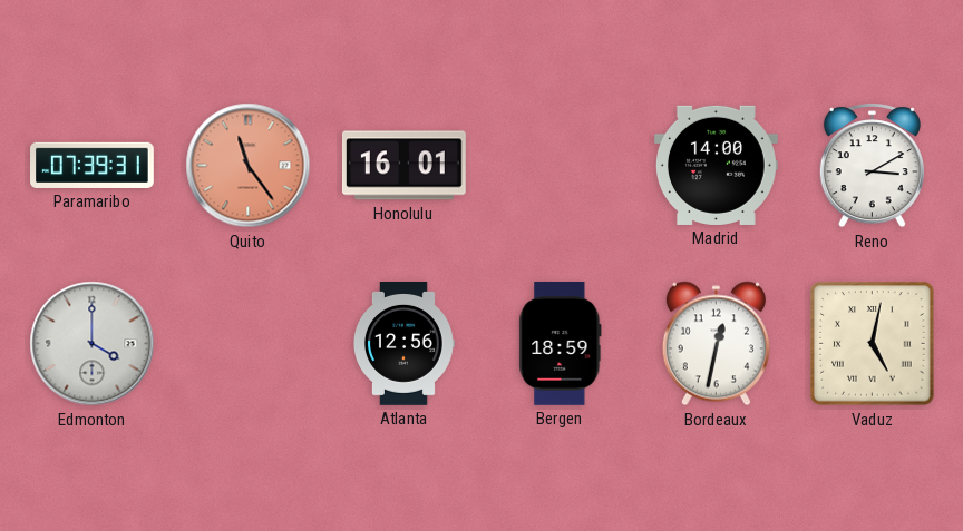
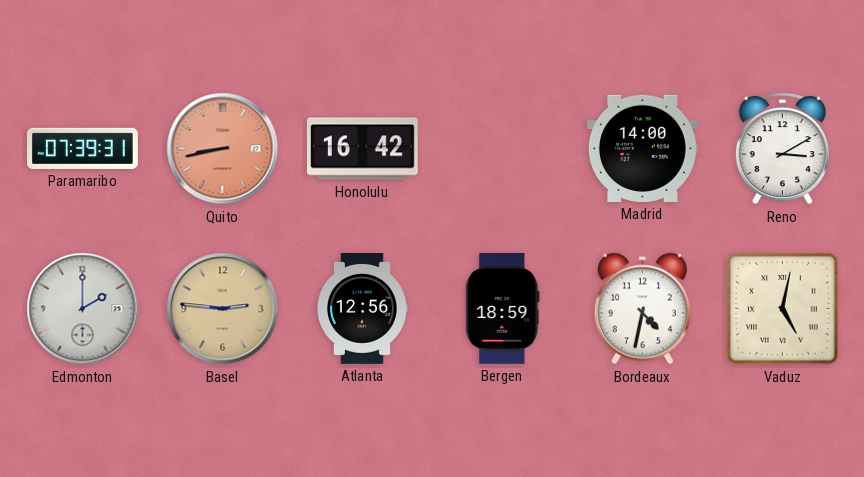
Quito: 11:24 -> 8:43 (223, 149)
Honolulu: 16:01 -> 16:42 (362, 149)
Edmonton: 4:00 -> 2:00 (83, 309)
Basel: none -> 2:46 (223, 309)
Bordeaux: 12:32 -> 4:32 (642, 309)
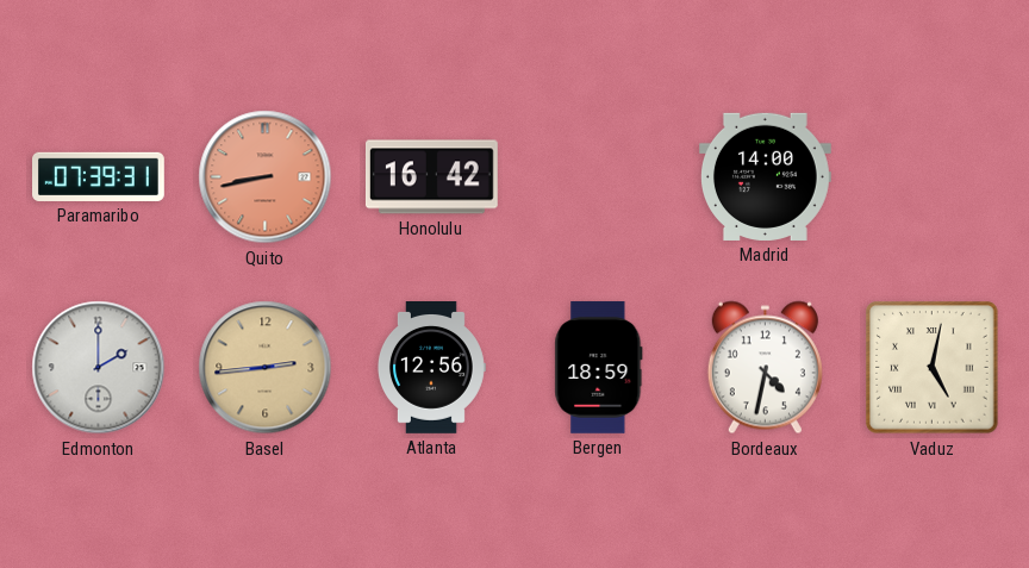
Reno: 3:10 -> none (782, 149)
Basel: 2:46 -> 2:44 (266, 368)
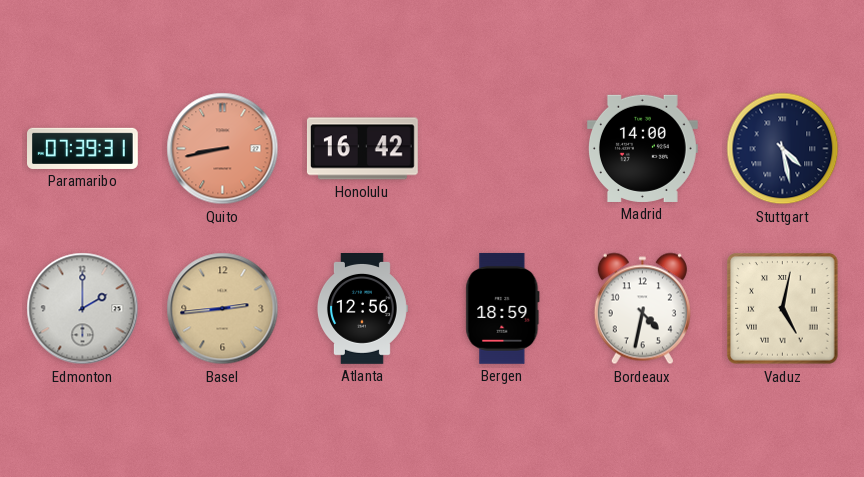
Stuttgart: none -> 4:28 (783, 149)
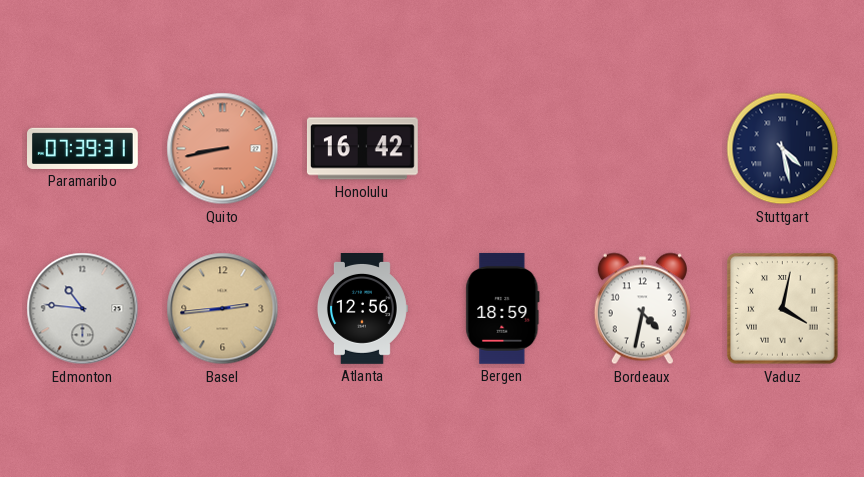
Madrid: 14:00 -> none (642, 148)
Edmonton: 2:00 -> 10:46 (83, 309)
Vaduz: 5:02 -> 4:02 (783, 309)
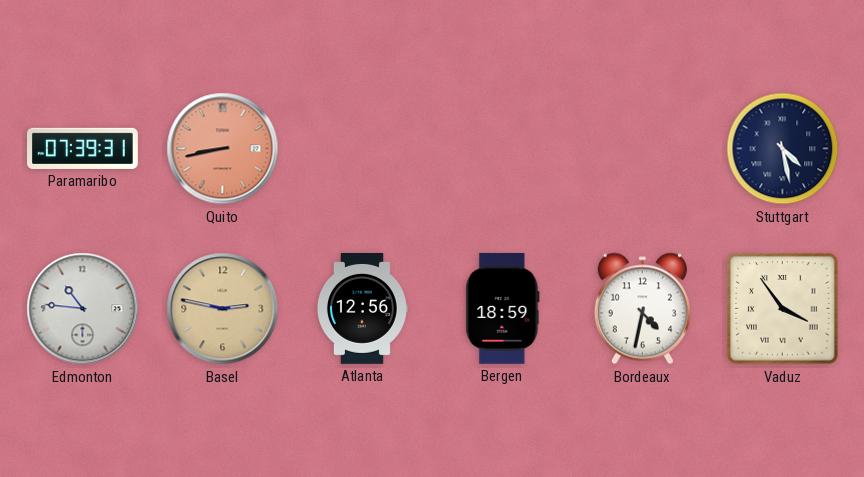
Honolulu: 16:42 -> none (362, 149)
Basel: 2:44 -> 2:47 (223, 309)
Vaduz: 4:02 -> 3:54 (783, 309)
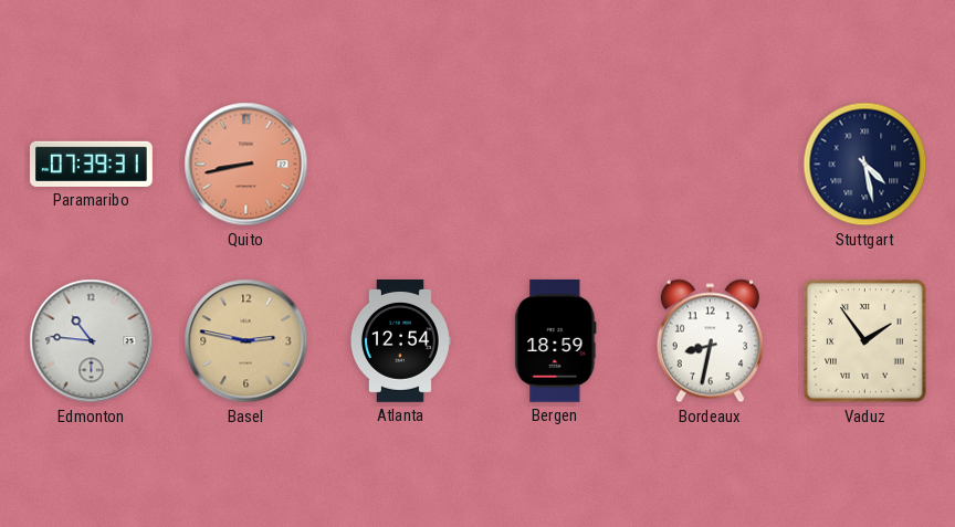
Atlanta: 12:56 -> 12:54 (400, 341)
Bordeaux: 4:32 -> 8:32 (710, 341)
Vaduz: 3:54 -> 1:54 (865, 341)
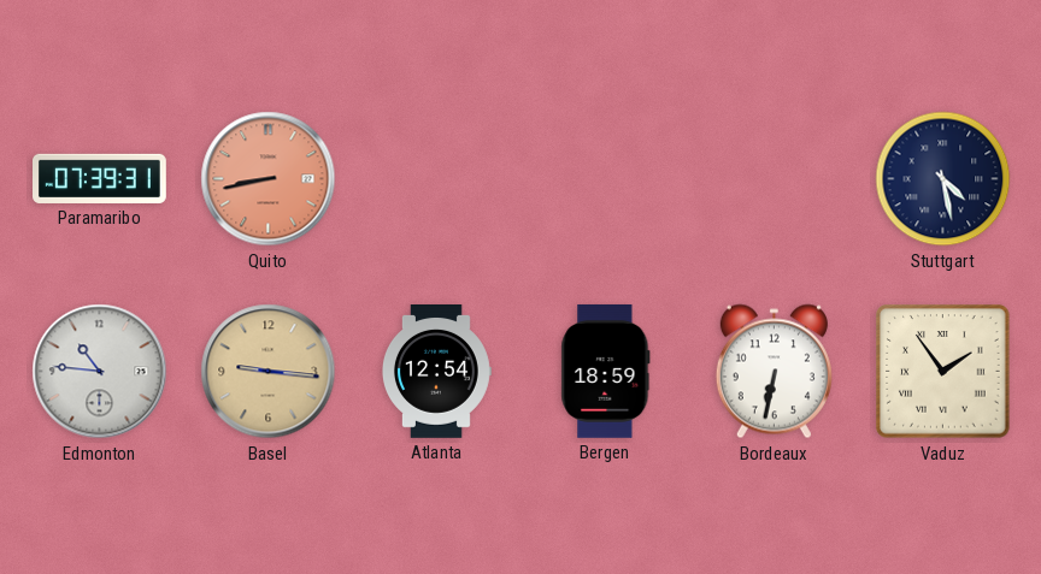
Basel: 2:47 -> 9:16 (269, 372)
Bordeaux: 8:32 -> 6:32 (774, 372)
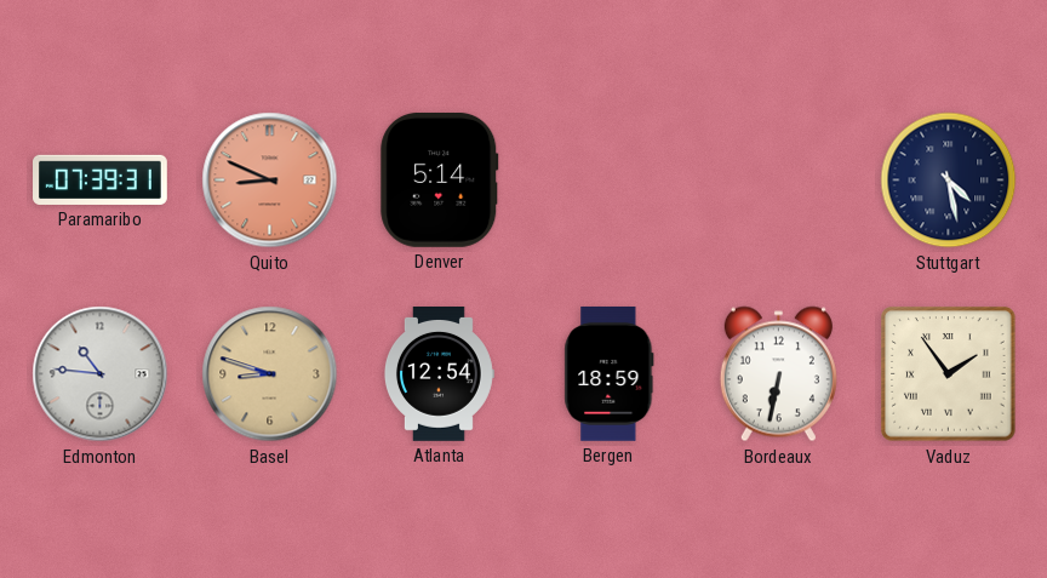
Quito: 8:43 -> 8:49 (270, 181)
Denver: none -> 5:14 (440, 179)
Basel: 9:16 -> 8:48 (270, 374)
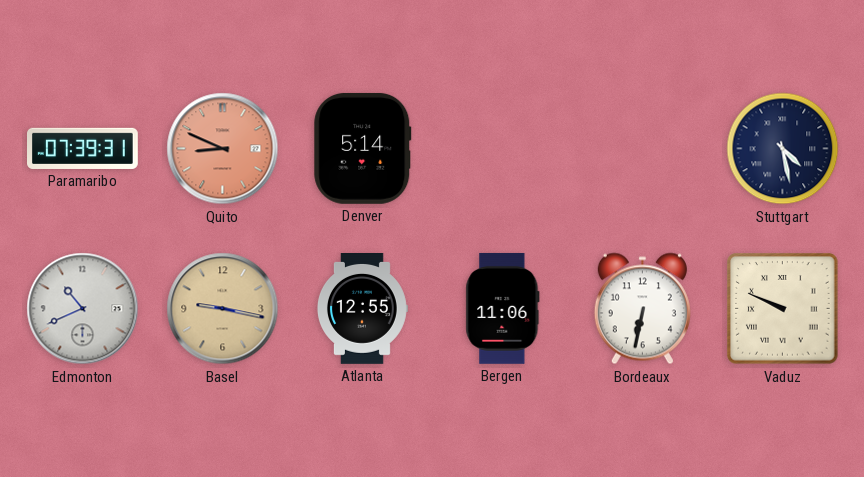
Edmonton: 10:46 -> 10:41 (83, 309)
Basel: 8:48 -> 9:17 (223, 309)
Atlanta: 12:54 -> 12:55 (362, 309)
Bergen: 18:59 -> 11:06 (503, 308)
Vaduz: 1:54 -> 9:49 (783, 309)
